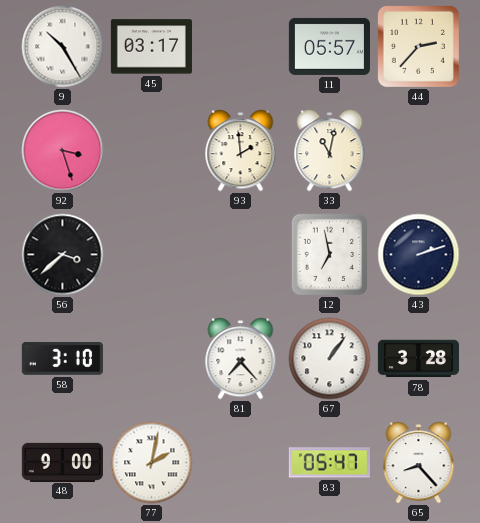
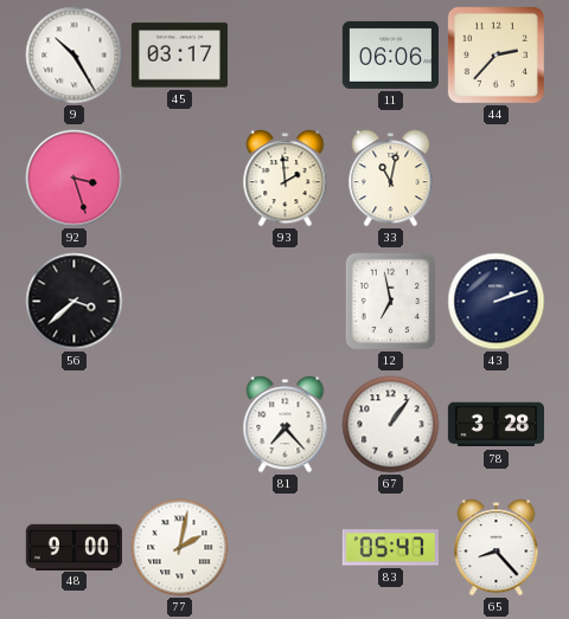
11: 05:57 -> 06:06 (390, 54)
58: 3:10 -> none (62, 359)
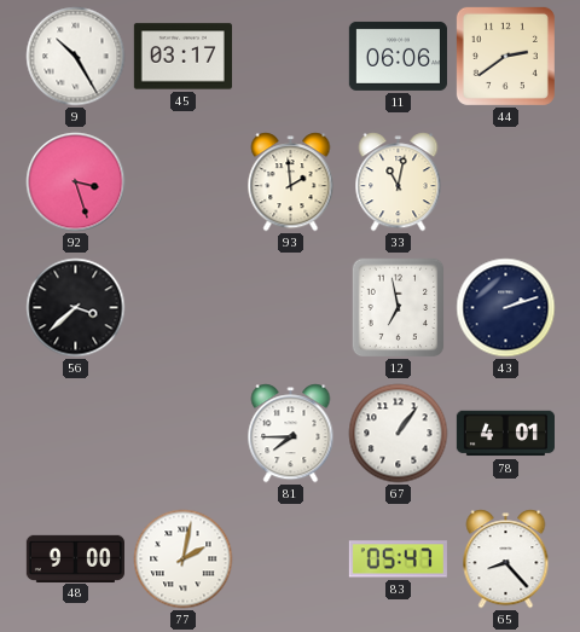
44: 2:37 -> 2:39 (505, 56)
81: 7:23 -> 7:45 (291, 434)
78: 3:28 -> 4:01 (505, 434)
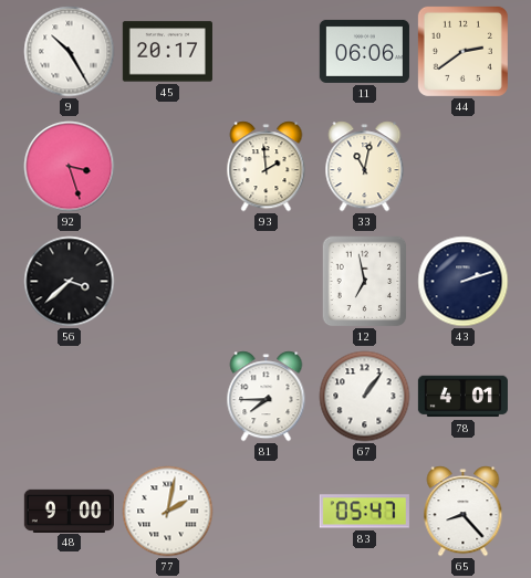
45: 03:17 -> 20:17 (167, 52)
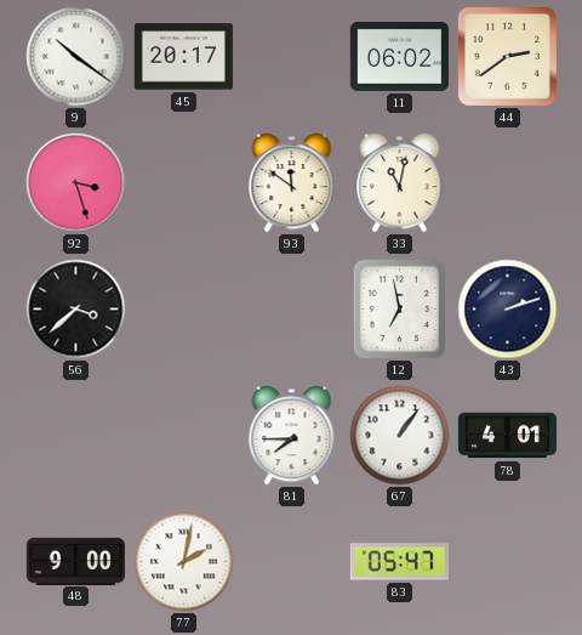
9: 10:25 -> 10:21 (76, 57)
11: 06:06 -> 06:02 (399, 56)
93: 1:59 -> 11:51 (292, 183)
65: 8:23 -> none (464, 512)
